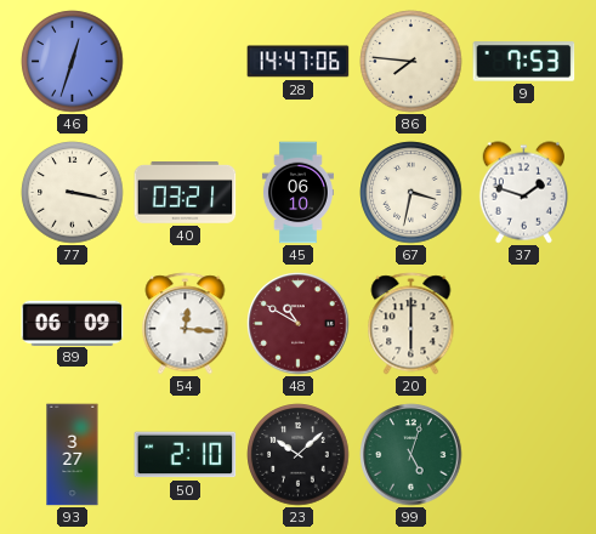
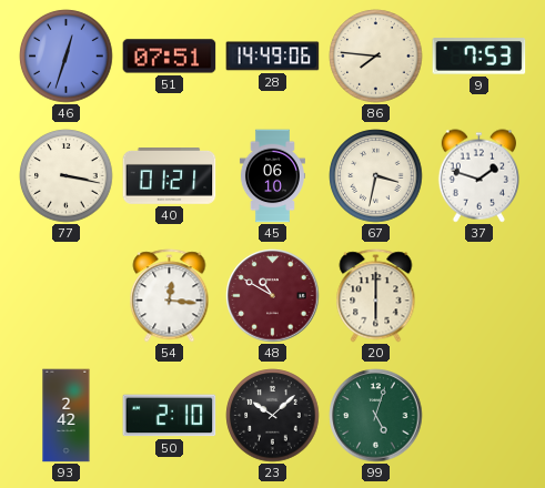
51: none -> 07:51 (170, 57)
28: 14:47 -> 14:49 (273, 57)
40: 03:21 -> 01:21 (170, 176)
89: 06:09 -> none (73, 323)
93: 3:27 -> 2:42 (67, 416)
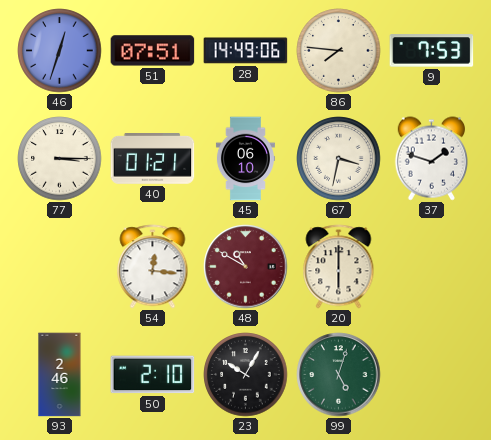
77: 3:17 -> 3:15 (60, 159)
93: 2:42 -> 2:46 (60, 375)
23: 10:08 -> 10:05 (246, 375)
